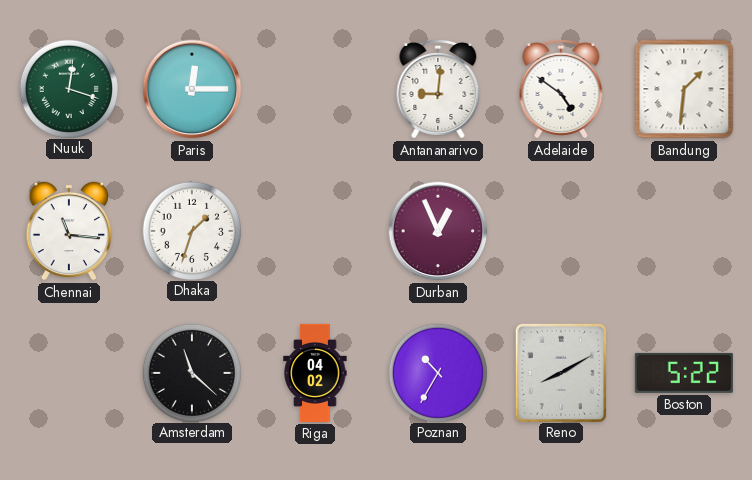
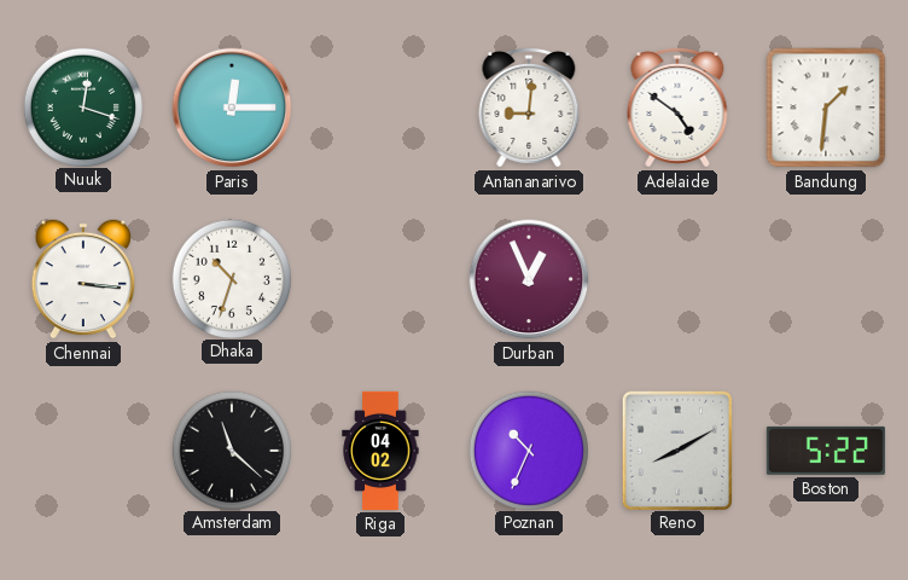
Chennai: 11:16 -> 3:16 (83, 279)
Dhaka: 1:33 -> 10:33 (231, 278)
Poznan: 10:35 -> 10:34 (528, 449)
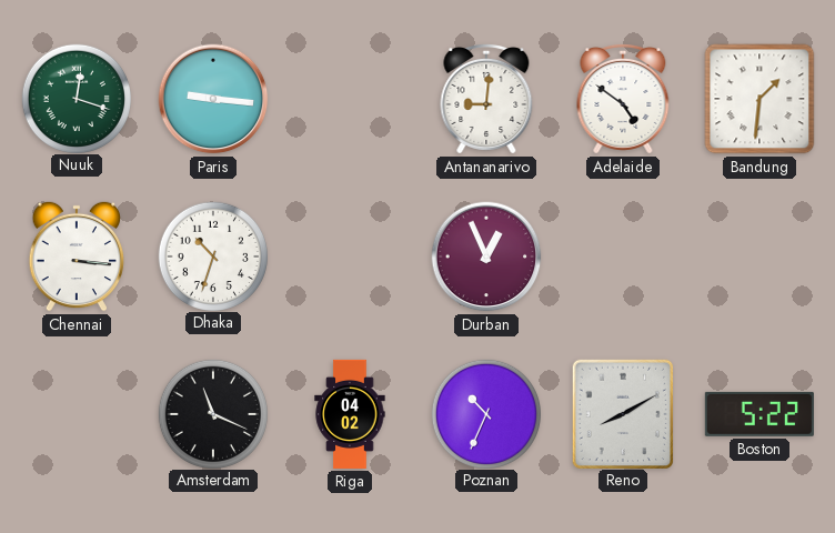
Paris: 12:15 -> 9:16 (213, 99)
Amsterdam: 11:22 -> 11:19 (212, 413)
